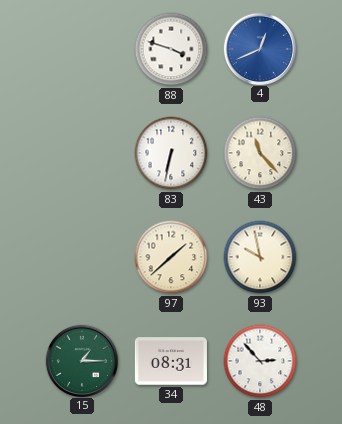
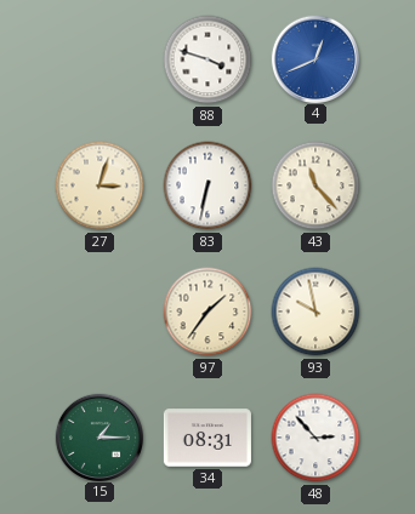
27: none -> 3:03 (100, 185)
97: 1:38 -> 1:36 (207, 312)
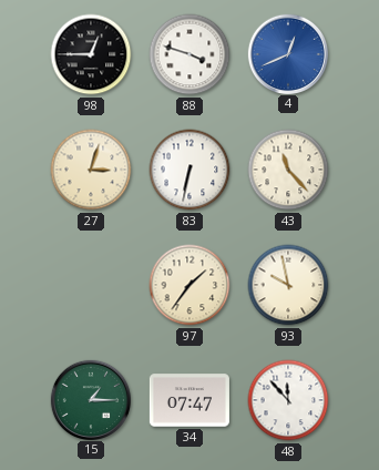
98: none -> 12:45 (91, 54)
34: 08:31 -> 07:47 (189, 400)
48: 2:53 -> 11:53 (288, 400)
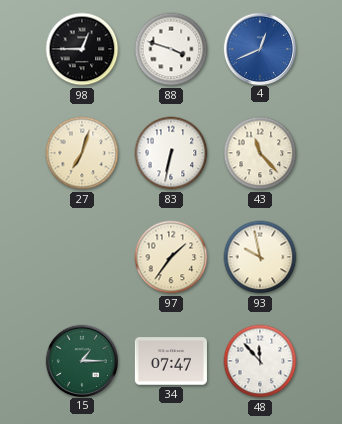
27: 3:03 -> 7:03 (82, 153)
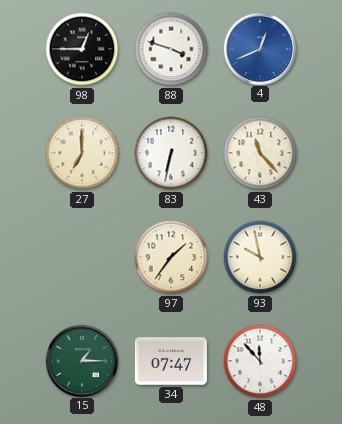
27: 7:03 -> 7:00 (82, 153)
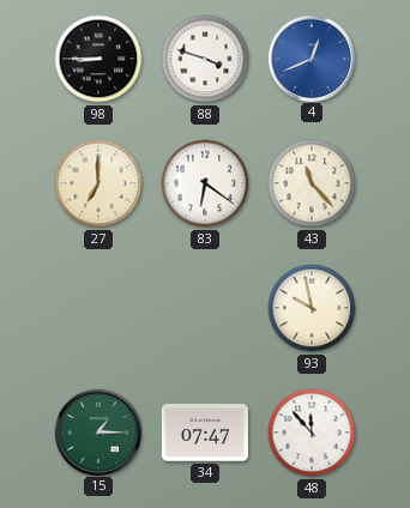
98: 12:45 -> 8:45 (98, 59)
83: 6:32 -> 6:21 (205, 183)
97: 1:36 -> none (171, 257)
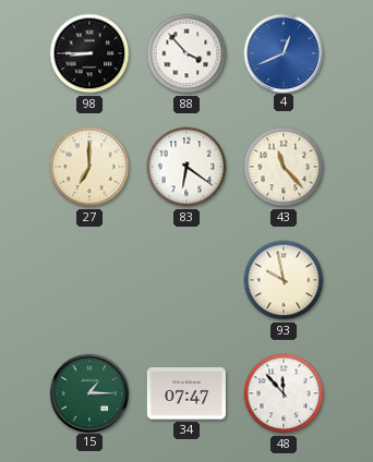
88: 3:48 -> 3:53 (186, 53)
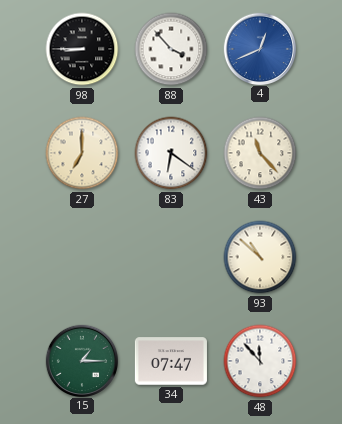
93: 9:58 -> 10:52 (260, 257)
